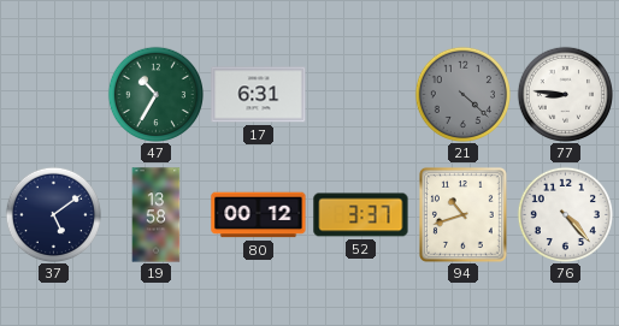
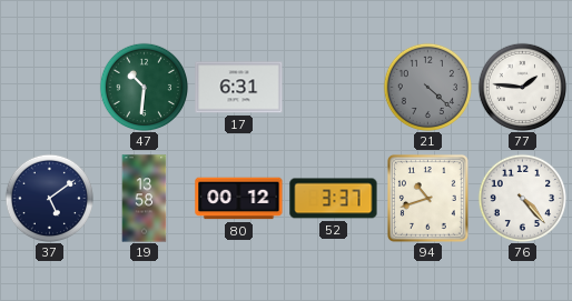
47: 10:35 -> 10:31 (144, 87)
77: 8:46 -> 1:46 (522, 87)
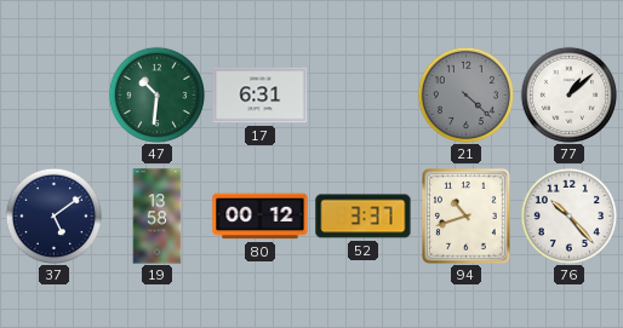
77: 1:46 -> 1:08 (568, 94)
76: 4:23 -> 10:23 (568, 215)
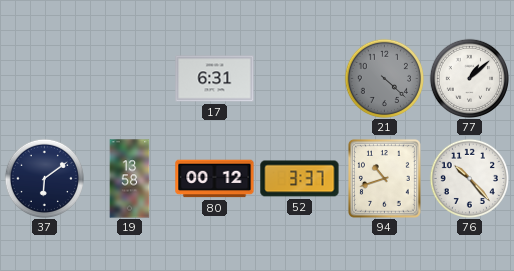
47: 10:31 -> none (156, 94)
37: 5:09 -> 6:09 (44, 178)
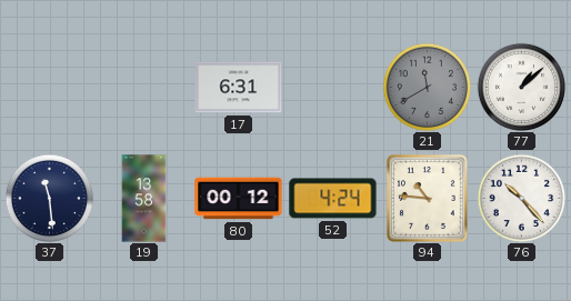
21: 4:22 -> 11:40 (427, 87)
37: 6:09 -> 11:29 (49, 198)
52: 3:37 -> 4:24 (333, 199)
94: 10:42 -> 10:46 (427, 198)
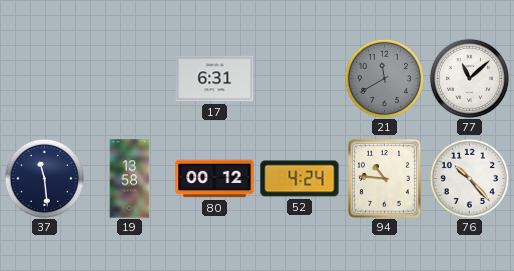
77: 1:08 -> 11:08 (469, 78)
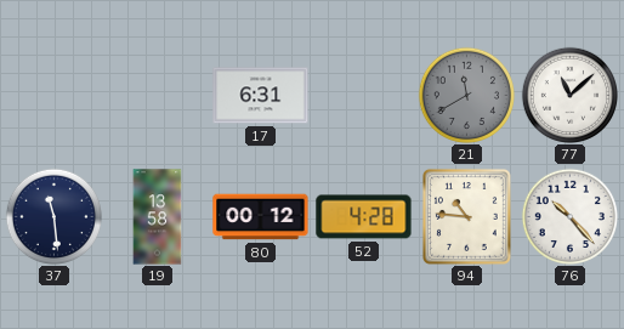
52: 4:24 -> 4:28 (364, 217)
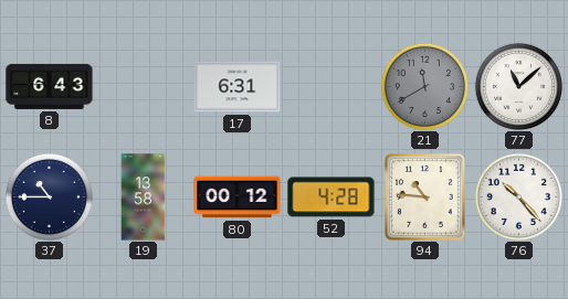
8: none -> 6:43 (50, 86)
37: 11:29 -> 10:45 (49, 196)
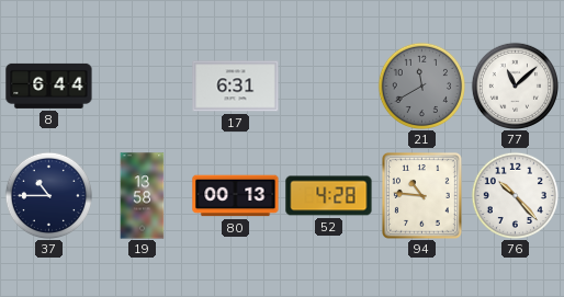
8: 6:43 -> 6:44 (49, 85)
80: 00:12 -> 00:13 (236, 196)
